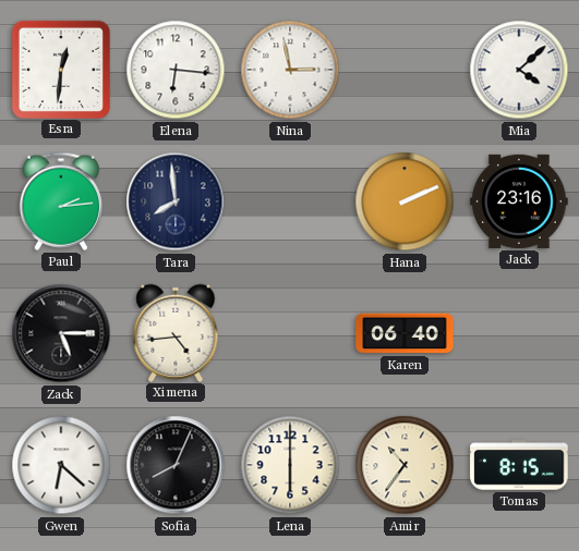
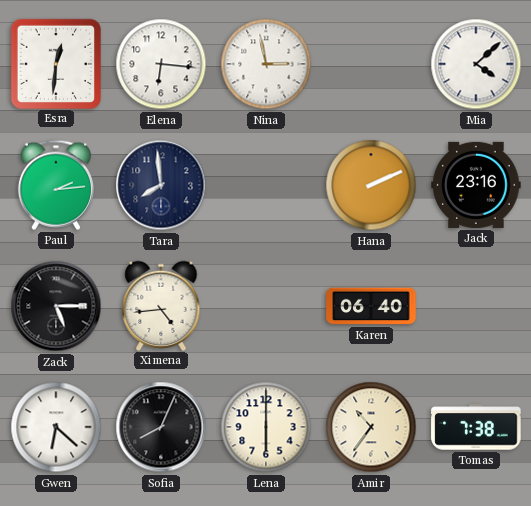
Tomas: 8:15 -> 7:38 (476, 427)
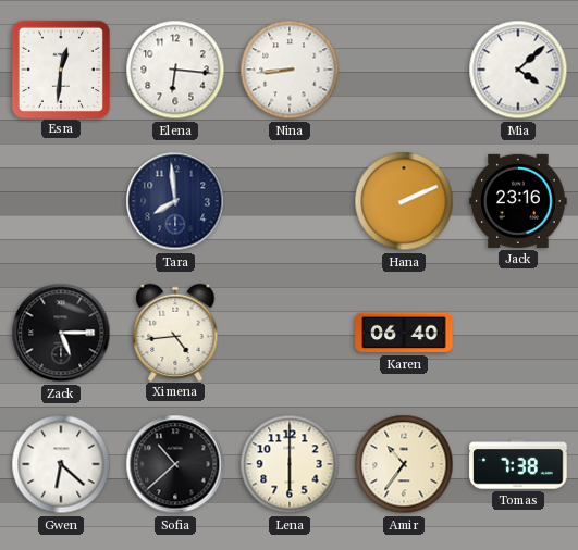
Nina: 2:58 -> 8:44 (290, 70)
Paul: 2:14 -> none (56, 185)
Sofia: 8:04 -> 10:38 (175, 464)
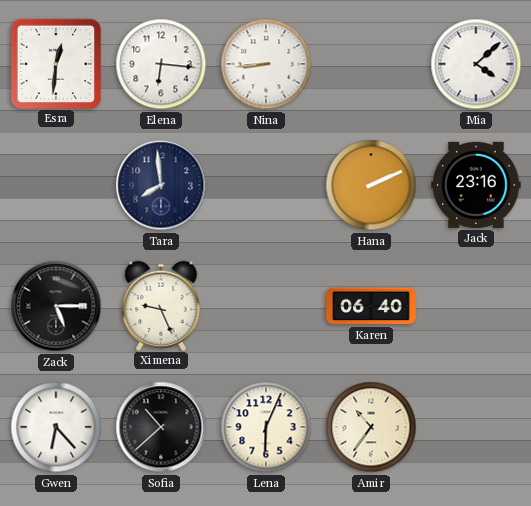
Ximena: 4:44 -> 9:26 (161, 305)
Gwen: 6:22 -> 6:23 (56, 427)
Lena: 6:00 -> 6:04 (266, 427)
Tomas: 7:38 -> none (518, 464)
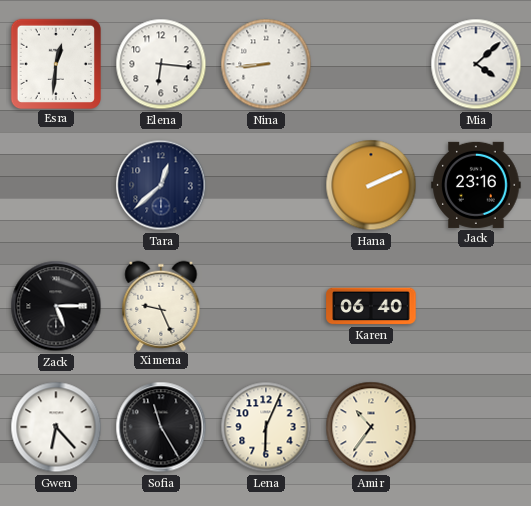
Tara: 7:59 -> 12:38 (161, 185)
Sofia: 10:38 -> 11:25 (161, 427)
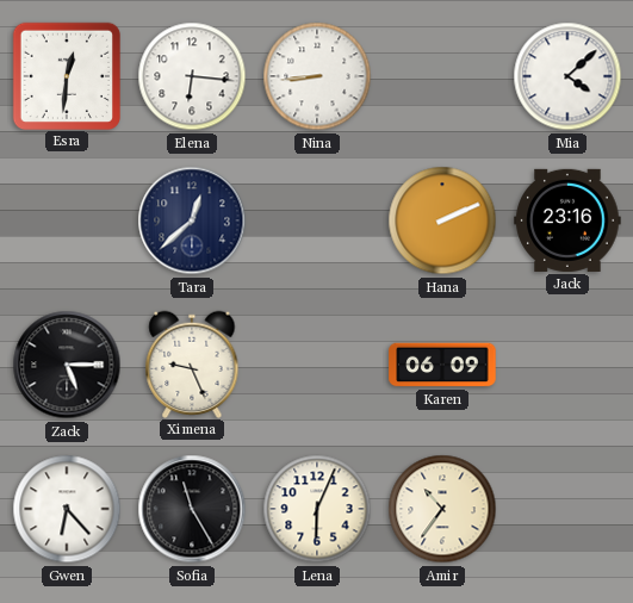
Karen: 06:40 -> 06:09 (442, 365)
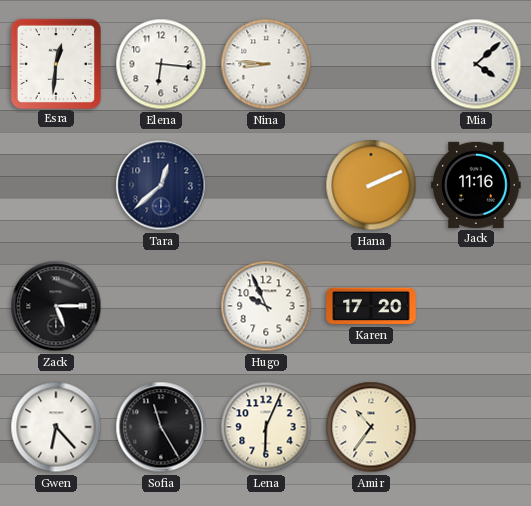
Nina: 8:44 -> 8:46 (266, 64)
Jack: 23:16 -> 11:16 (476, 185)
Ximena: 9:26 -> none (192, 363)
Hugo: none -> 9:56 (266, 306)
Karen: 06:09 -> 17:20 (371, 306)
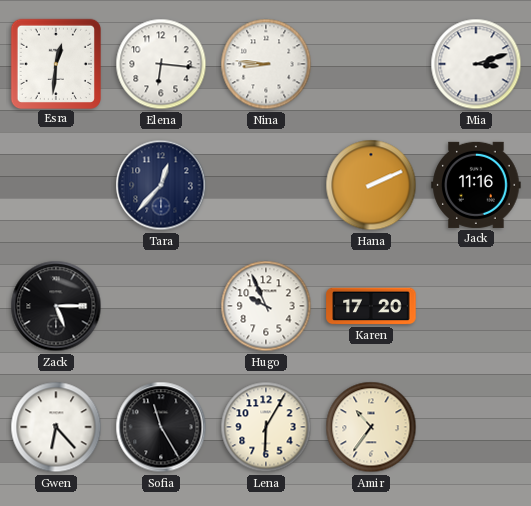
Mia: 4:08 -> 3:12 (476, 64)
Tara: 12:38 -> 12:37 (161, 185)
Lena: 6:04 -> 6:05 (266, 427)
